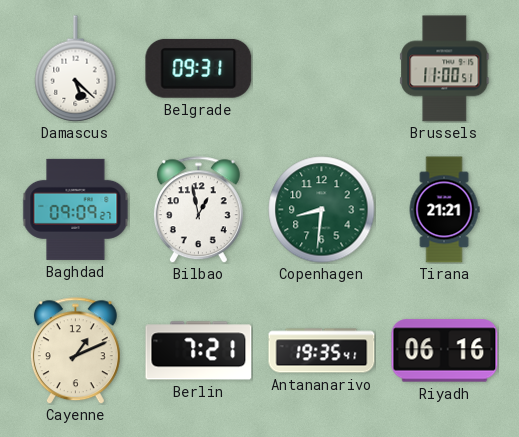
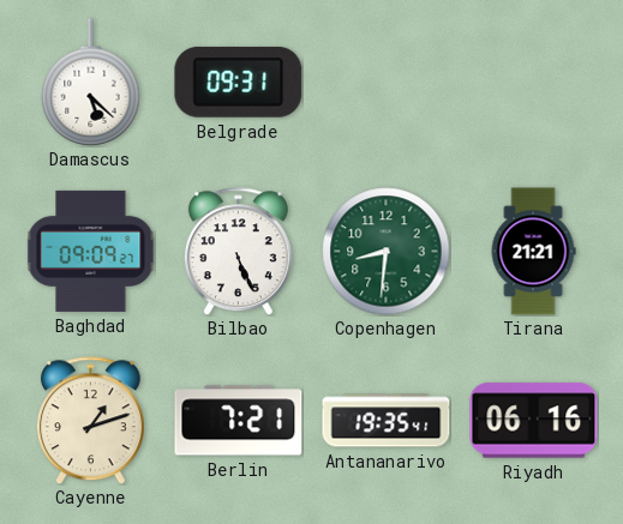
Brussels: 11:00 -> none (445, 69)
Bilbao: 12:58 -> 5:26 (238, 252)
Cayenne: 1:11 -> 1:12 (90, 421)
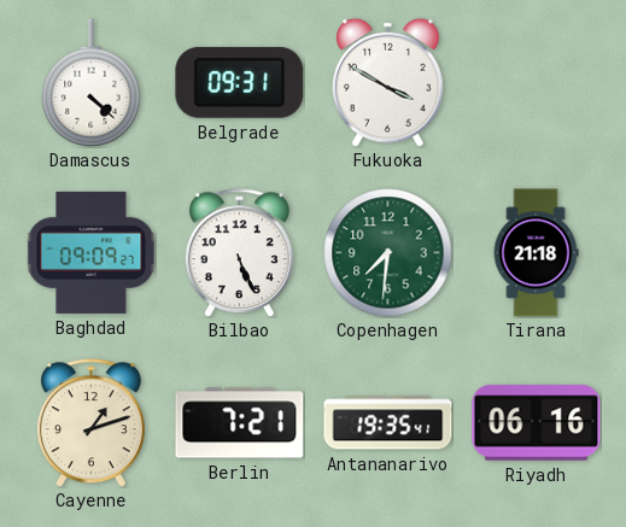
Damascus: 5:22 -> 4:22 (92, 83)
Fukuoka: none -> 3:50 (388, 82)
Copenhagen: 8:31 -> 7:31 (388, 253)
Tirana: 21:21 -> 21:18 (536, 253)
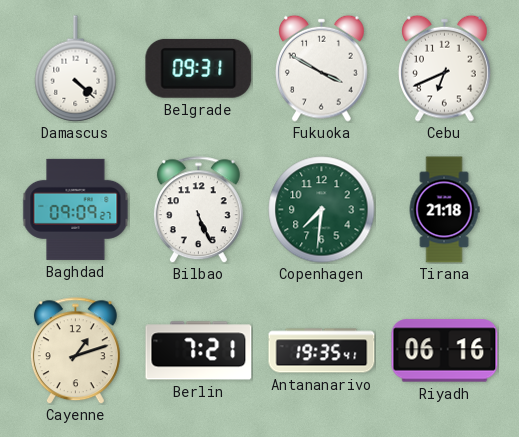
Cebu: none -> 6:41 (445, 68)
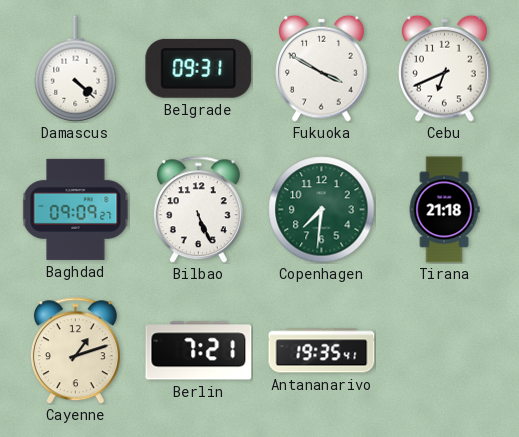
Riyadh: 06:16 -> none (445, 351)
